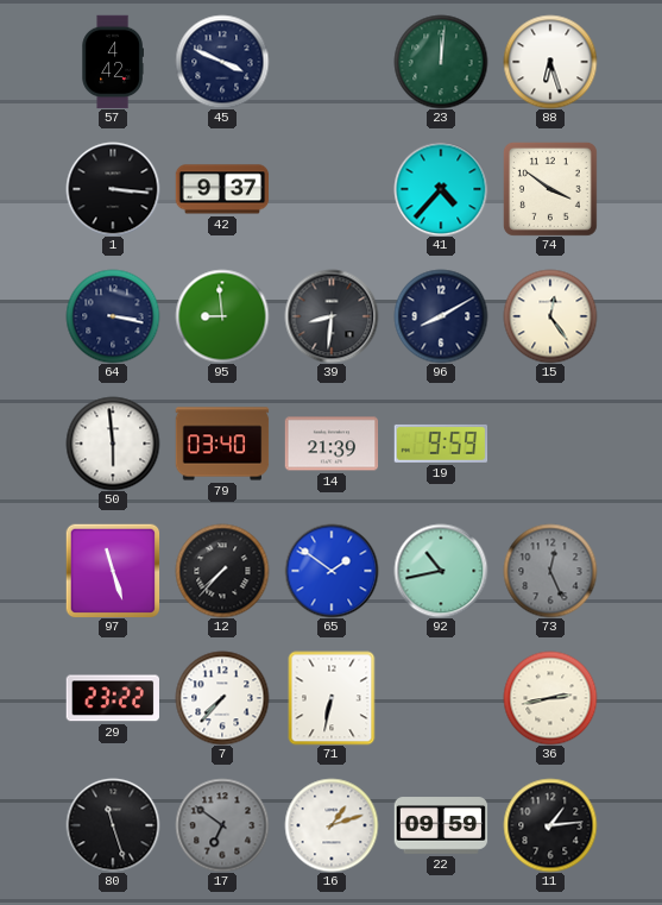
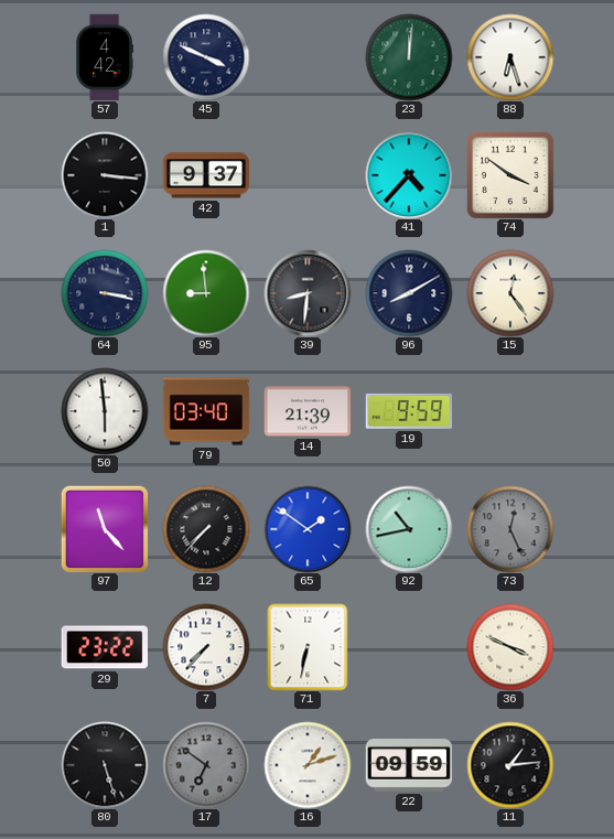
97: 11:27 -> 11:23 (105, 529)
36: 2:43 -> 3:49 (510, 647)
80: 11:27 -> 5:27 (105, 765)
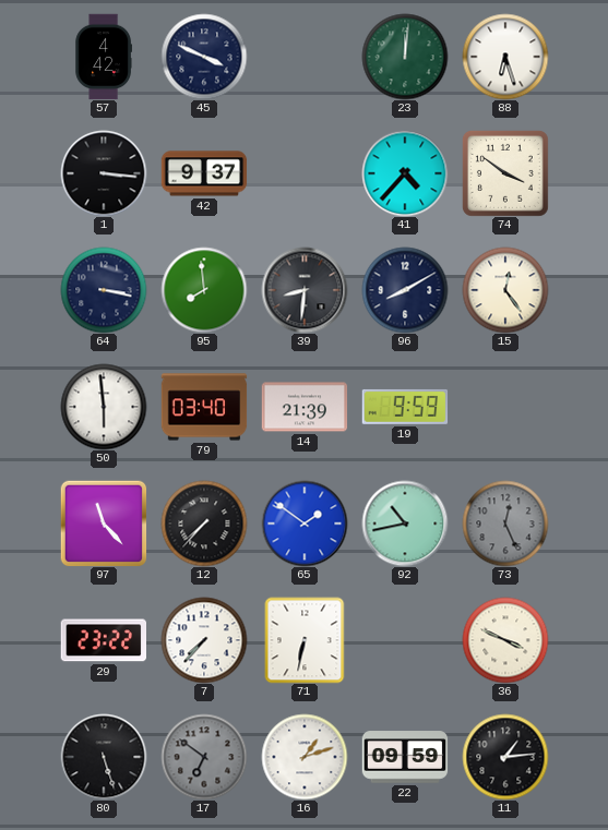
95: 8:59 -> 7:59 (204, 290)
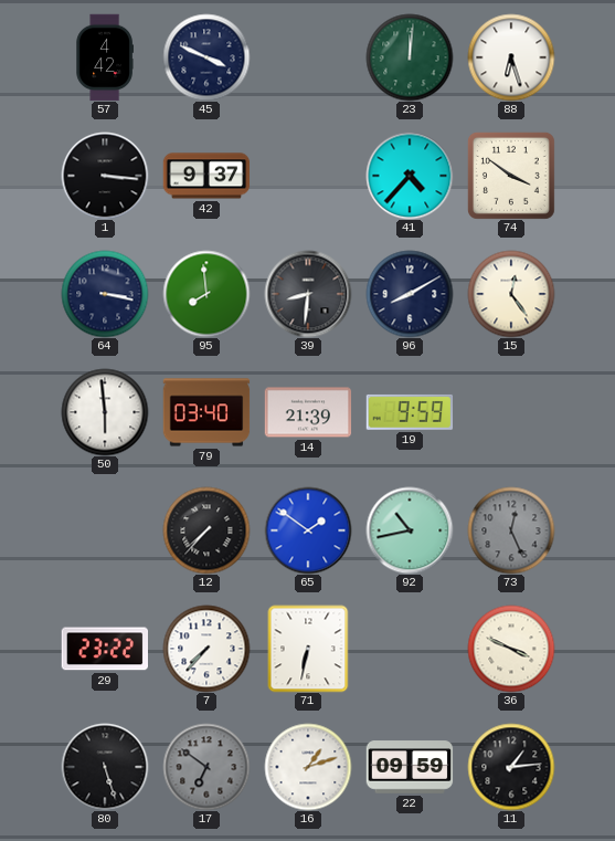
97: 11:23 -> none (104, 524)
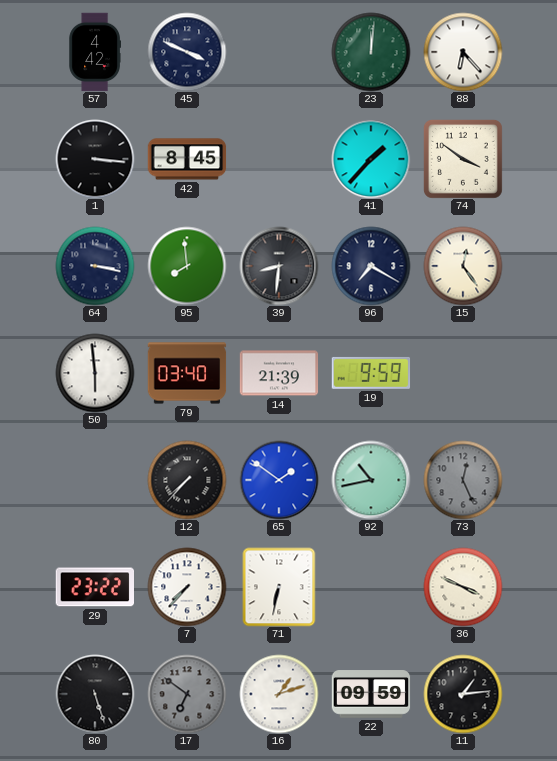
88: 6:27 -> 6:23 (463, 52)
42: 9:37 -> 8:45 (187, 159)
41: 4:37 -> 1:37 (371, 159)
96: 8:10 -> 7:20 (371, 266)
